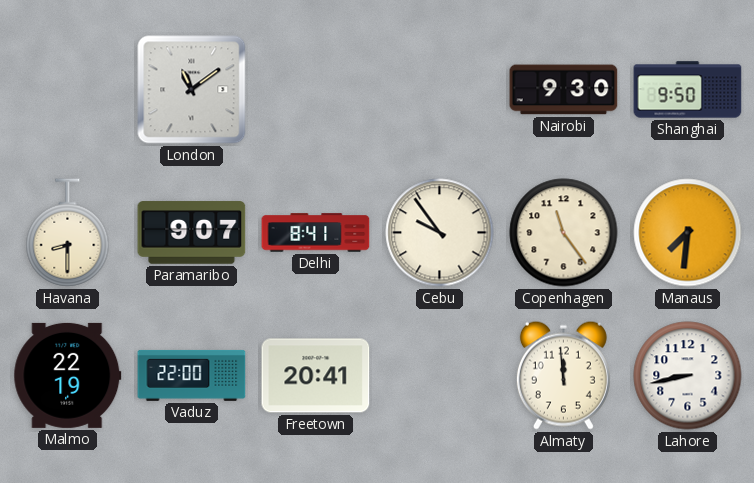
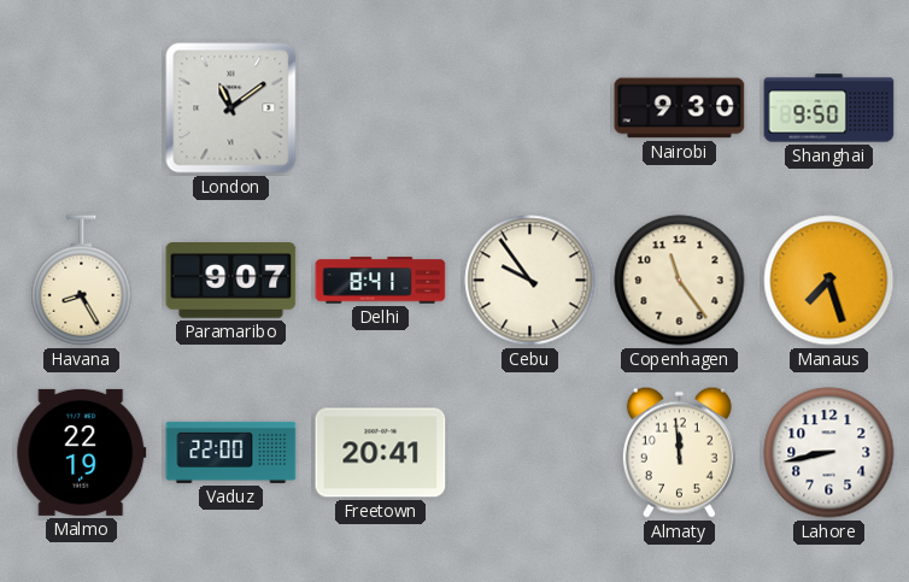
Havana: 8:30 -> 8:25 (82, 281)
Manaus: 7:31 -> 7:27 (829, 281)
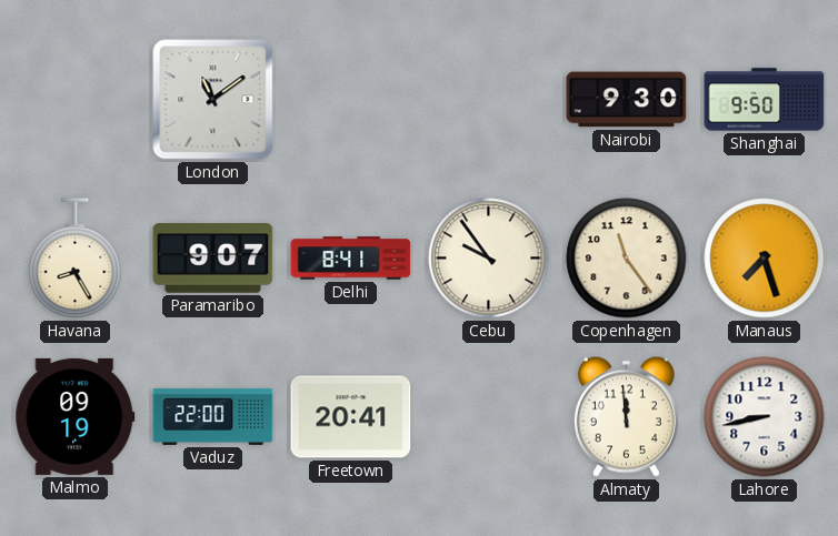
Malmo: 22:19 -> 09:19 (76, 416)
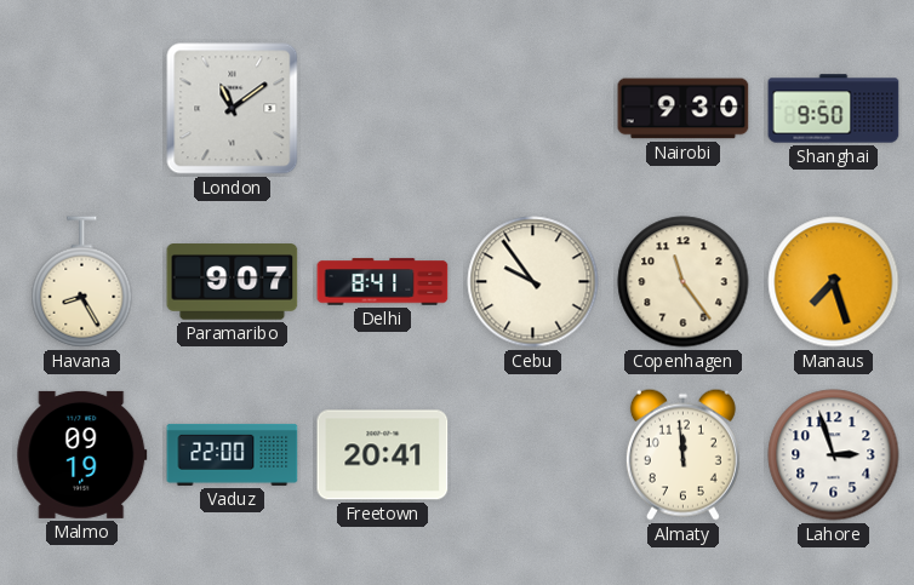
Lahore: 8:43 -> 2:57 (834, 455)
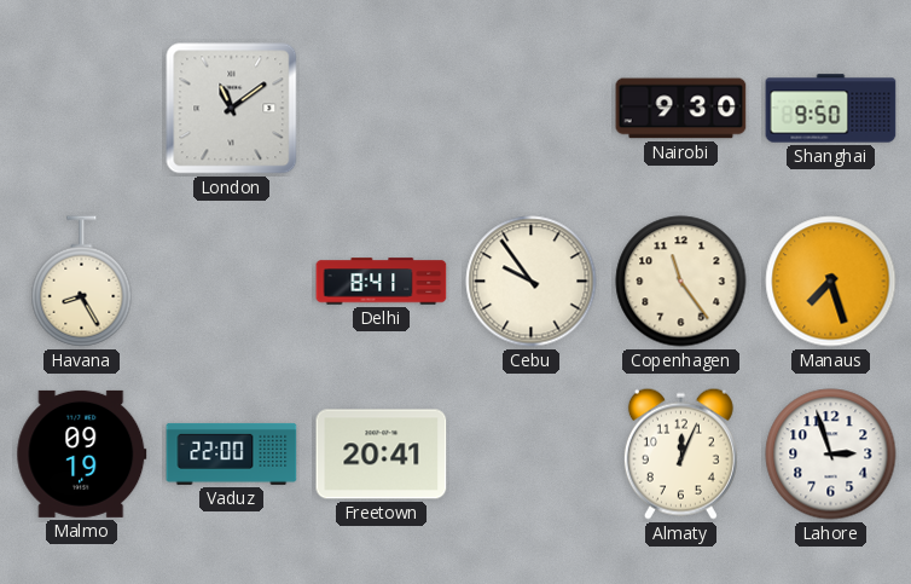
Paramaribo: 9:07 -> none (233, 282)
Almaty: 11:59 -> 12:04 (680, 453)
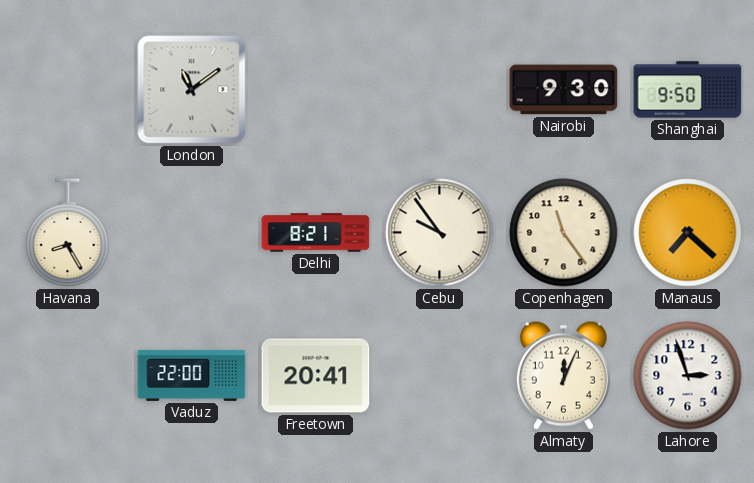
Delhi: 8:41 -> 8:21 (316, 233)
Manaus: 7:27 -> 7:22 (688, 233)
Malmo: 09:19 -> none (82, 453)
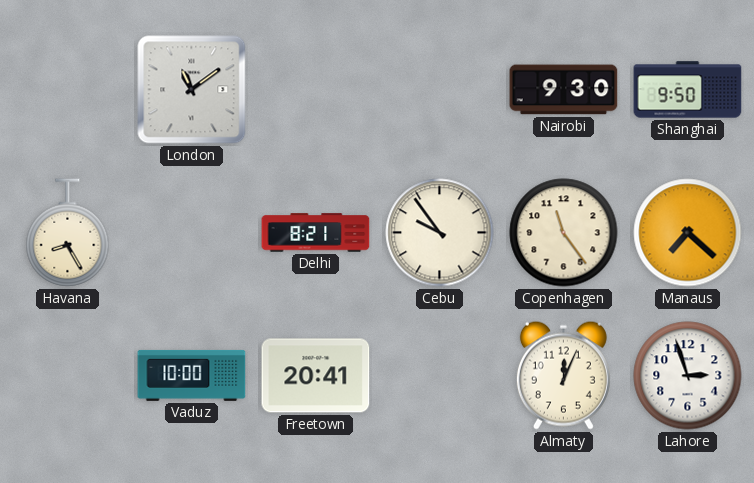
Vaduz: 22:00 -> 10:00 (192, 375)
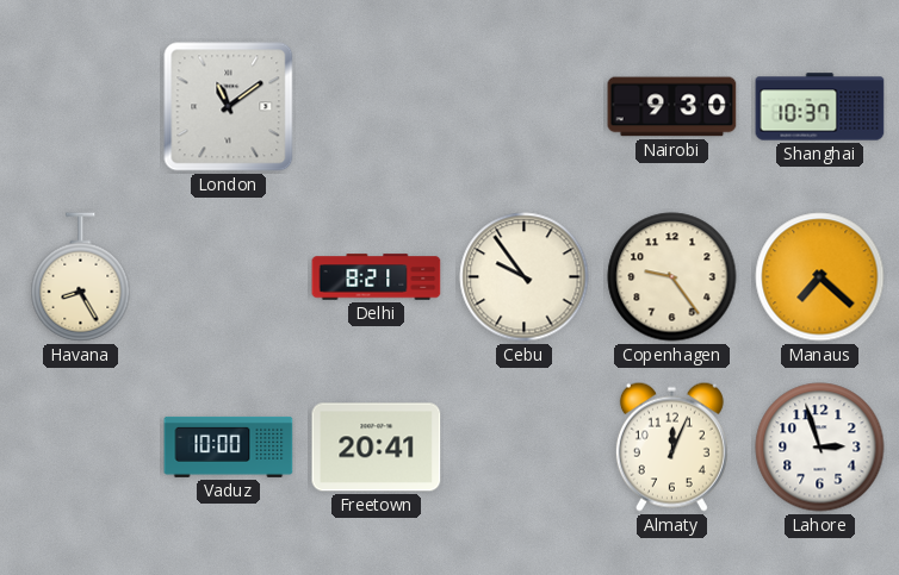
Shanghai: 9:50 -> 10:37 (820, 107)
Copenhagen: 11:24 -> 9:24 (672, 277)
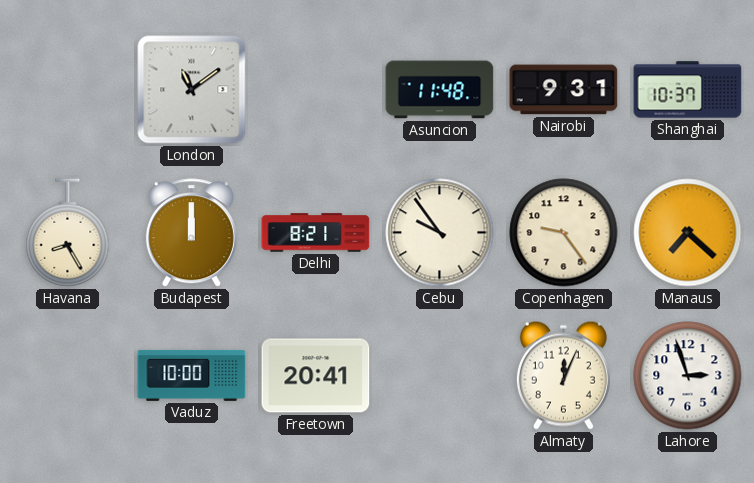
Asuncion: none -> 11:48 (440, 90)
Nairobi: 9:30 -> 9:31 (564, 90)
Budapest: none -> 12:00 (191, 233)
